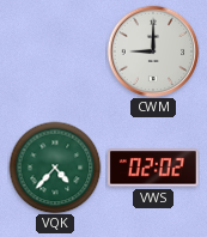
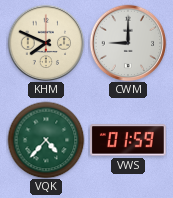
KHM: none -> 7:49 (46, 43)
VWS: 02:02 -> 01:59 (128, 140)
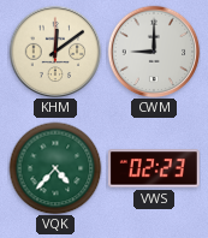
KHM: 7:49 -> 12:09 (55, 52)
VWS: 01:59 -> 02:23 (154, 168)
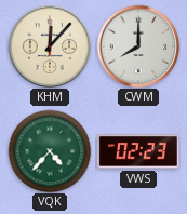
KHM: 12:09 -> 12:07 (50, 46)
CWM: 9:00 -> 8:00 (138, 46)
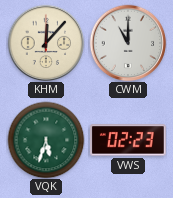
CWM: 8:00 -> 11:00 (128, 43)
VQK: 4:37 -> 5:33 (46, 140)
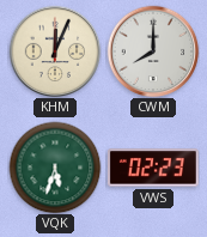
KHM: 12:07 -> 12:04 (55, 51)
CWM: 11:00 -> 8:00 (153, 51)
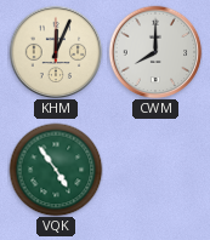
VQK: 5:33 -> 4:54 (56, 170)
VWS: 02:23 -> none (153, 168)
